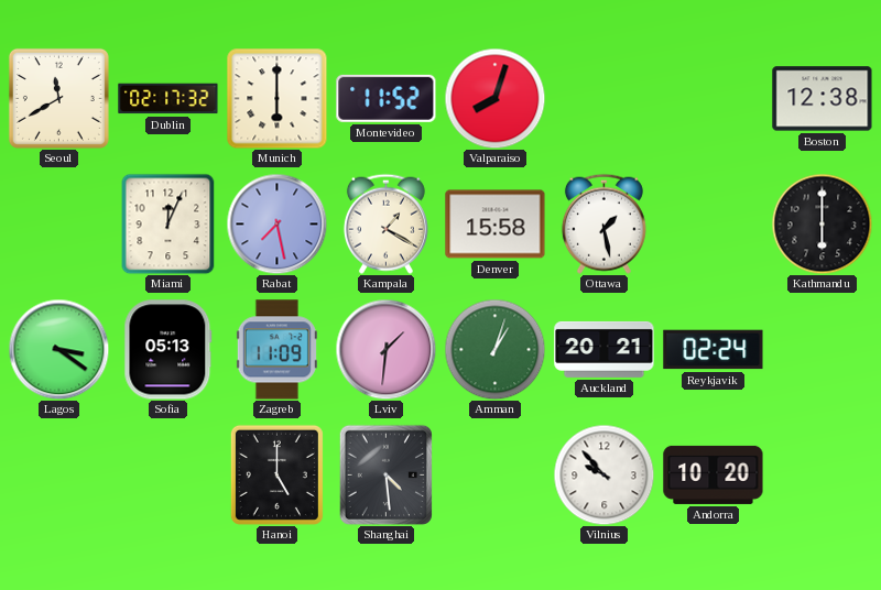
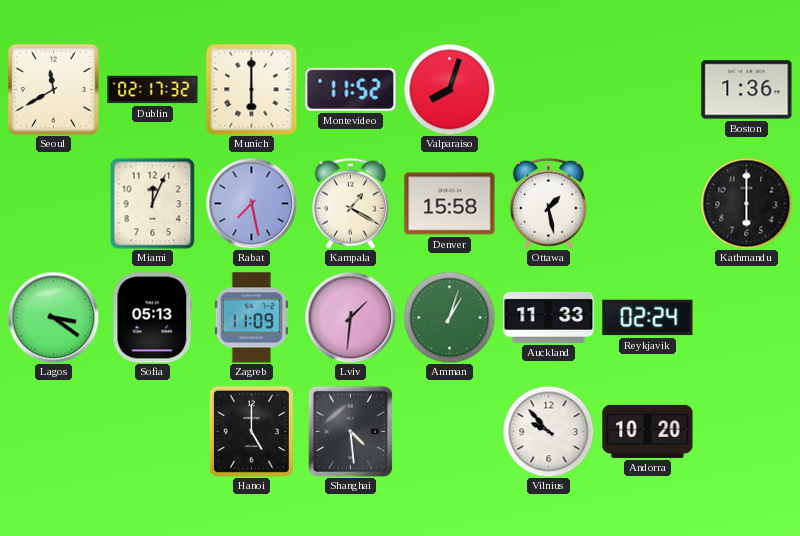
Boston: 12:38 -> 1:36 (747, 90)
Auckland: 20:21 -> 11:33 (549, 317)
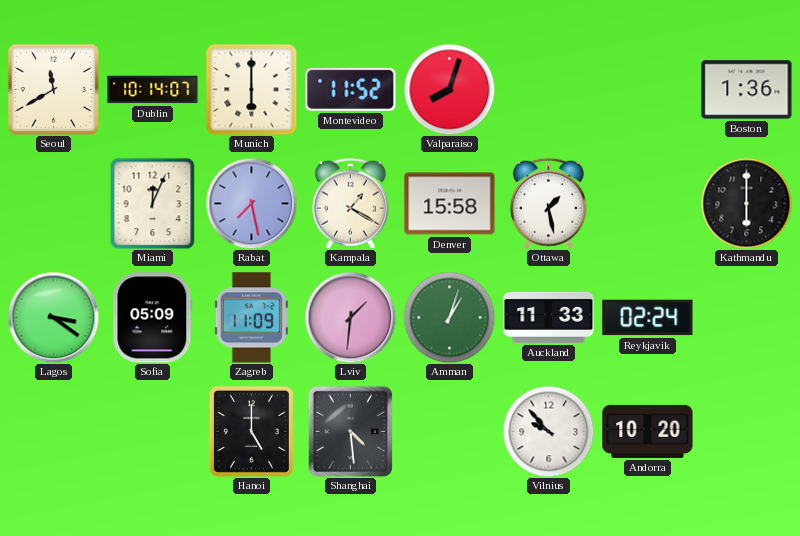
Dublin: 02:17 -> 10:14 (153, 90)
Sofia: 05:13 -> 05:09 (153, 318)
